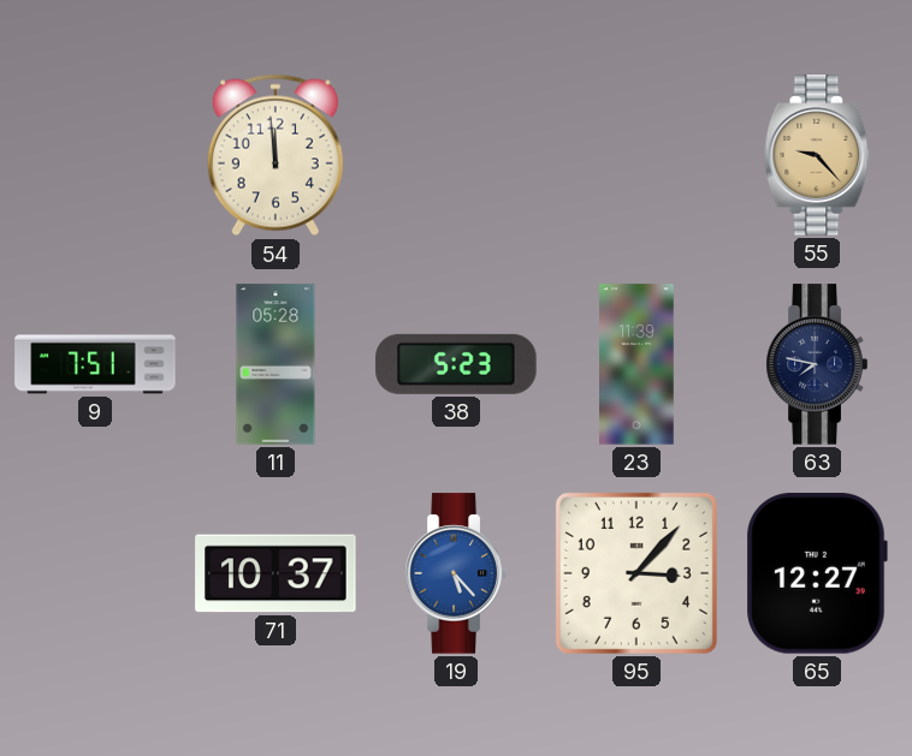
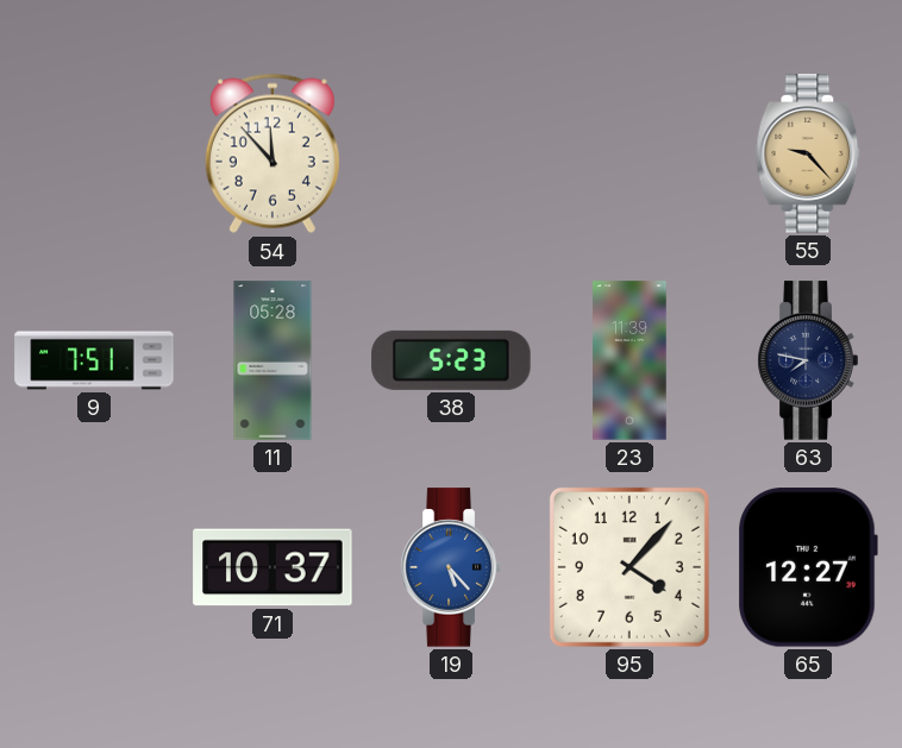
54: 11:59 -> 11:53 (273, 153)
95: 3:07 -> 4:07 (629, 567)
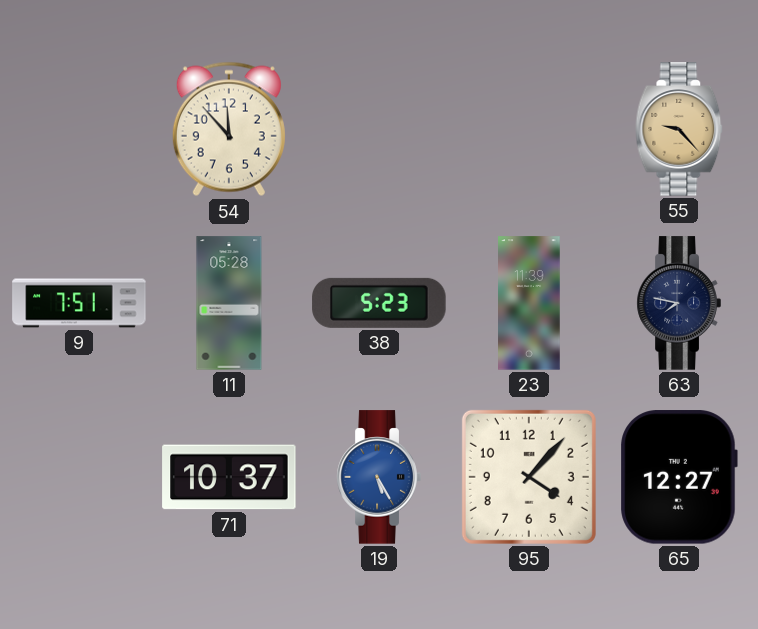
19: 5:23 -> 5:25 (379, 477)
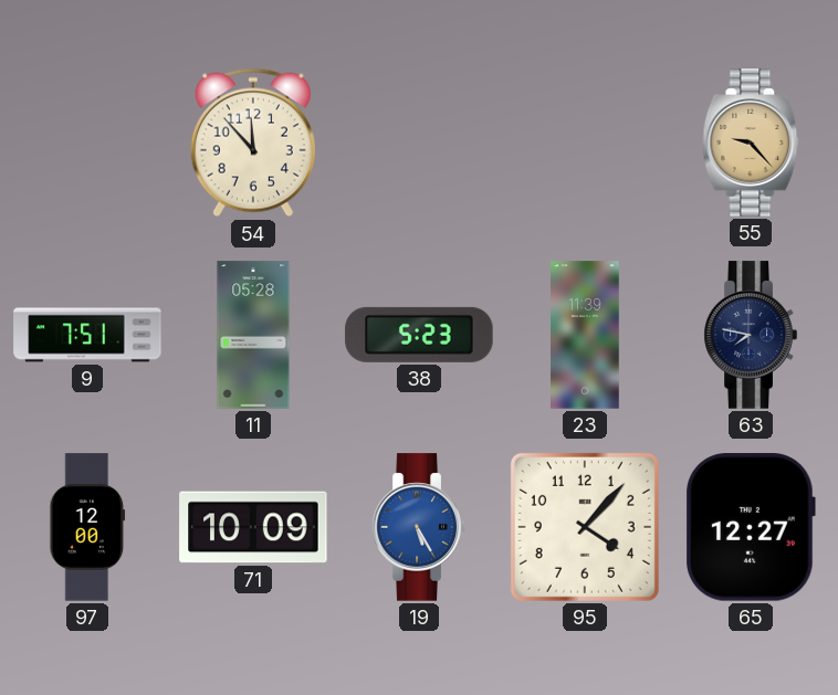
97: none -> 12:00 (87, 527)
71: 10:37 -> 10:09 (253, 527)
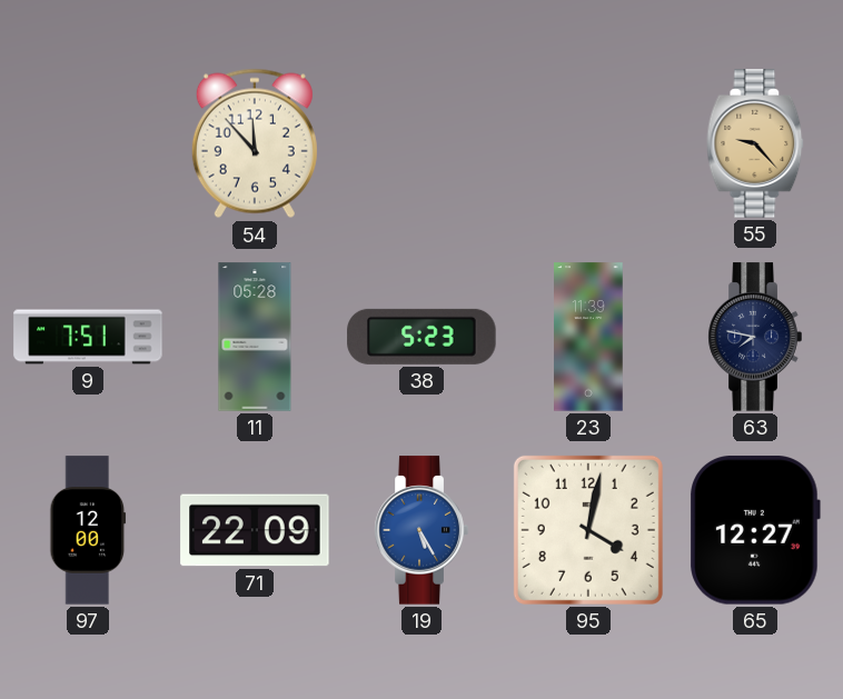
71: 10:09 -> 22:09 (255, 530)
95: 4:07 -> 4:02 (588, 530)
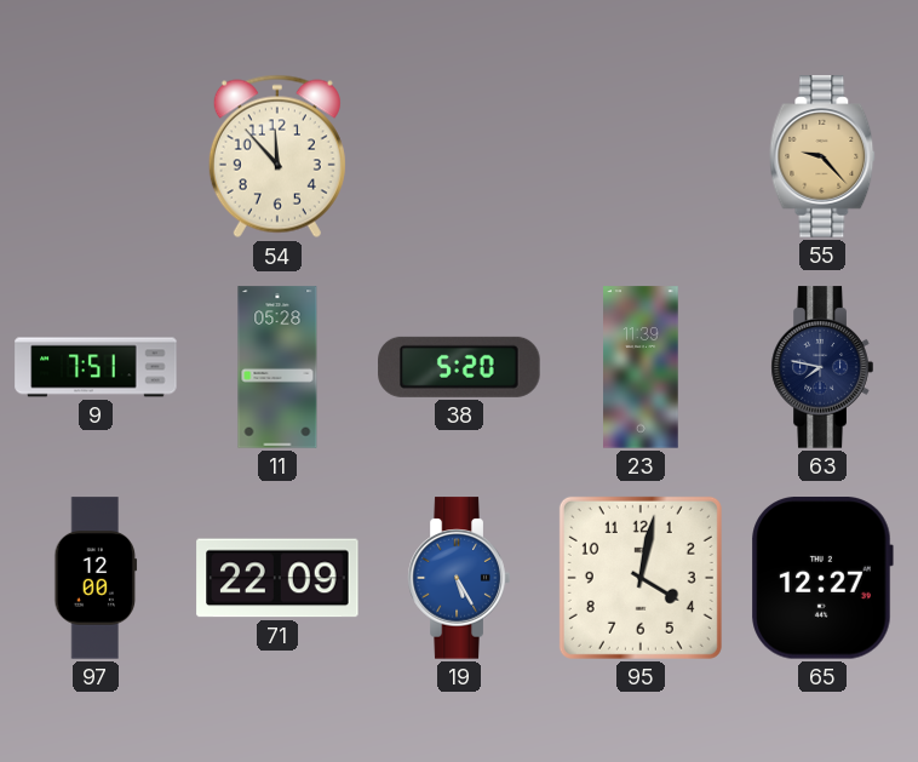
38: 5:23 -> 5:20 (459, 367)
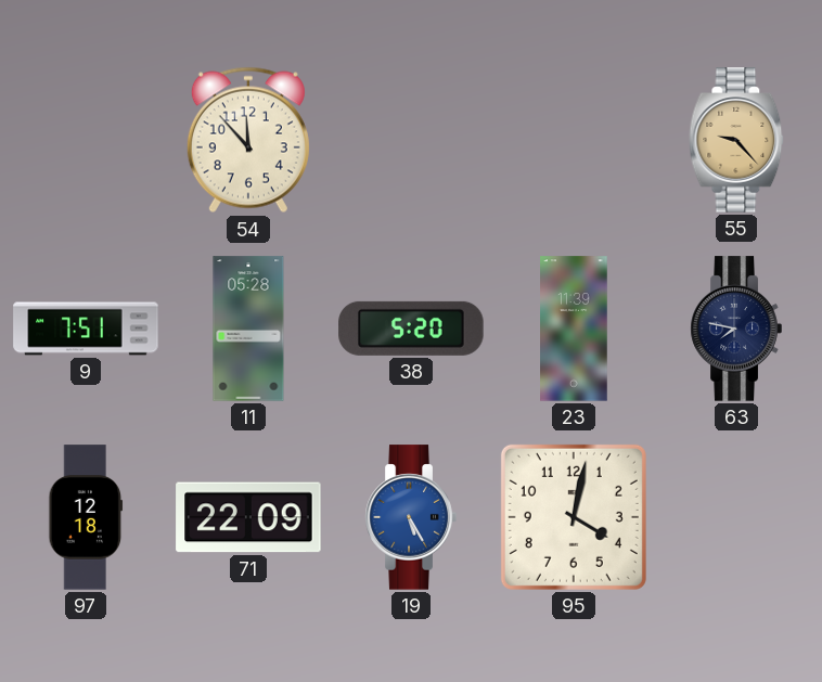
97: 12:00 -> 12:18 (86, 517)
65: 12:27 -> none (822, 578)
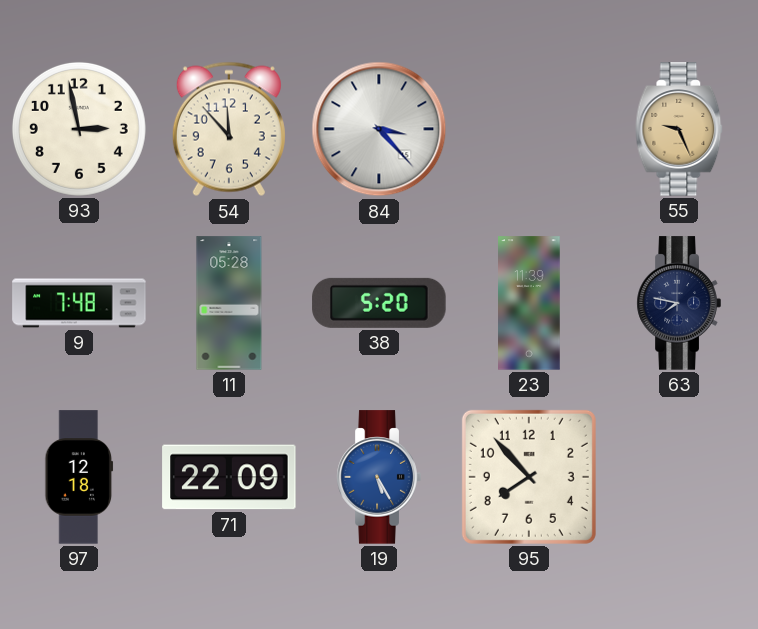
93: none -> 2:58 (79, 129)
84: none -> 3:23 (379, 129)
55: 9:23 -> 9:26 (679, 129)
9: 7:51 -> 7:48 (79, 303)
95: 4:02 -> 7:53 (529, 477)
